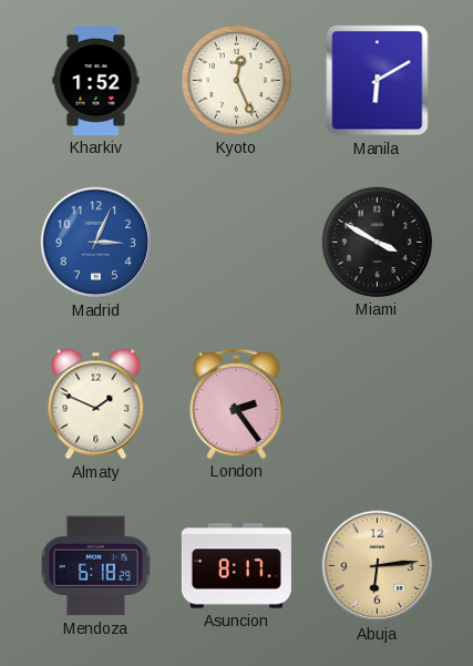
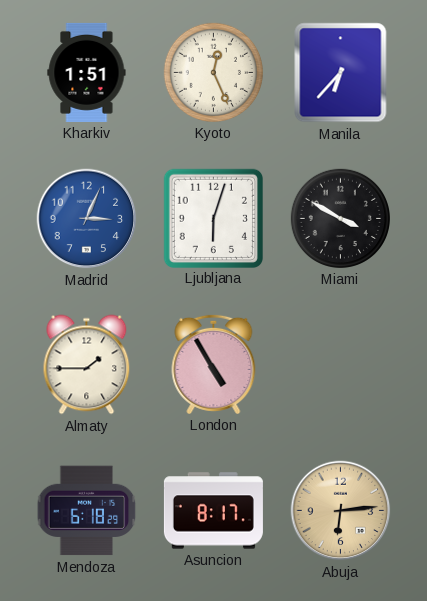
Kharkiv: 1:52 -> 1:51 (87, 72)
Manila: 6:10 -> 6:37 (341, 73)
Ljubljana: none -> 6:03 (213, 218)
Almaty: 1:49 -> 1:45 (87, 365)
London: 2:24 -> 4:55 (214, 364)
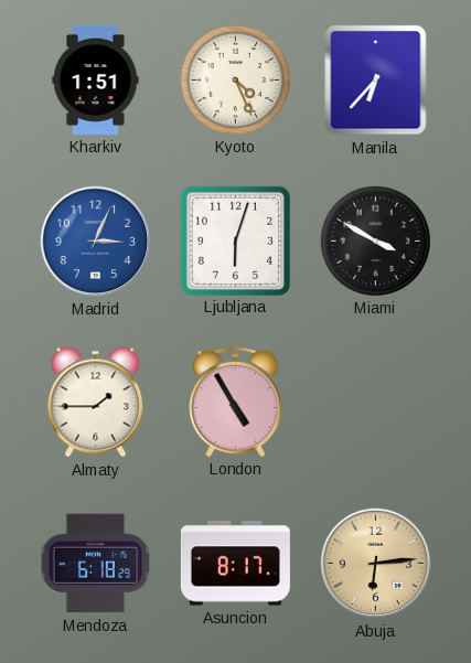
Kyoto: 12:26 -> 4:26 (235, 79)
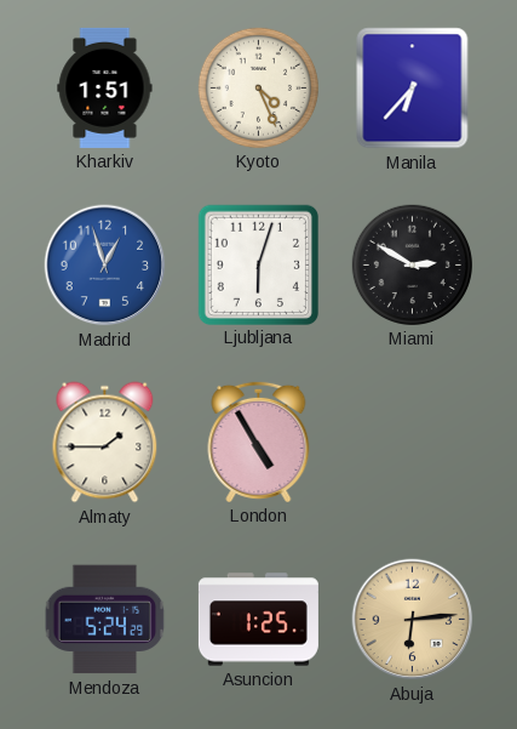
Madrid: 3:04 -> 12:57 (105, 266)
Miami: 3:50 -> 2:50 (412, 264)
Mendoza: 6:18 -> 5:24 (105, 620)
Asuncion: 8:17 -> 1:25 (258, 620)
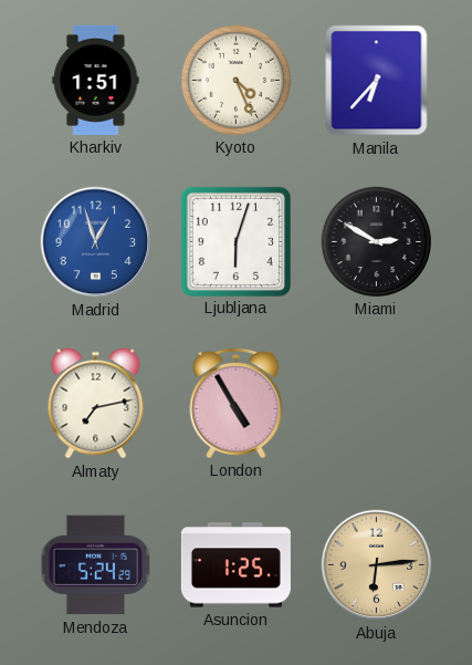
Almaty: 1:45 -> 7:13 (96, 404)
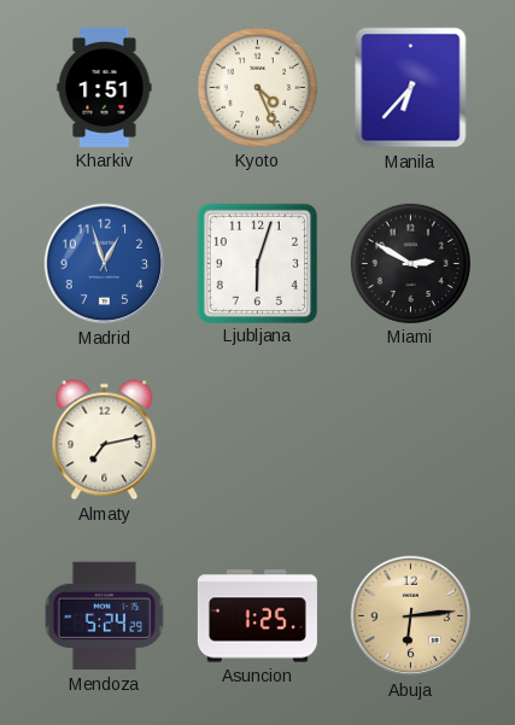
London: 4:55 -> none (237, 403)
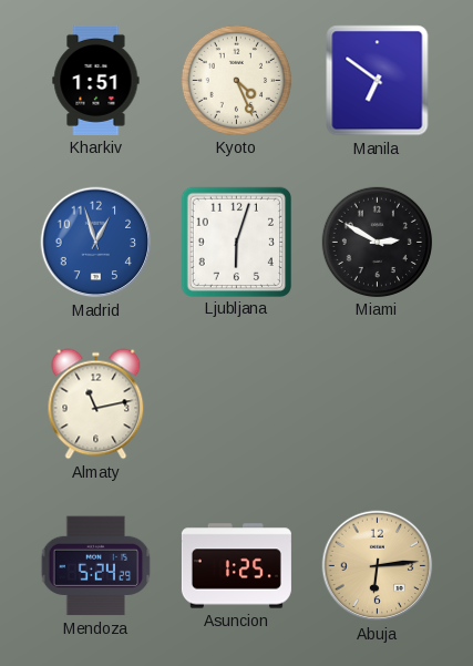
Manila: 6:37 -> 6:51 (378, 81)
Almaty: 7:13 -> 11:13 (96, 404)
